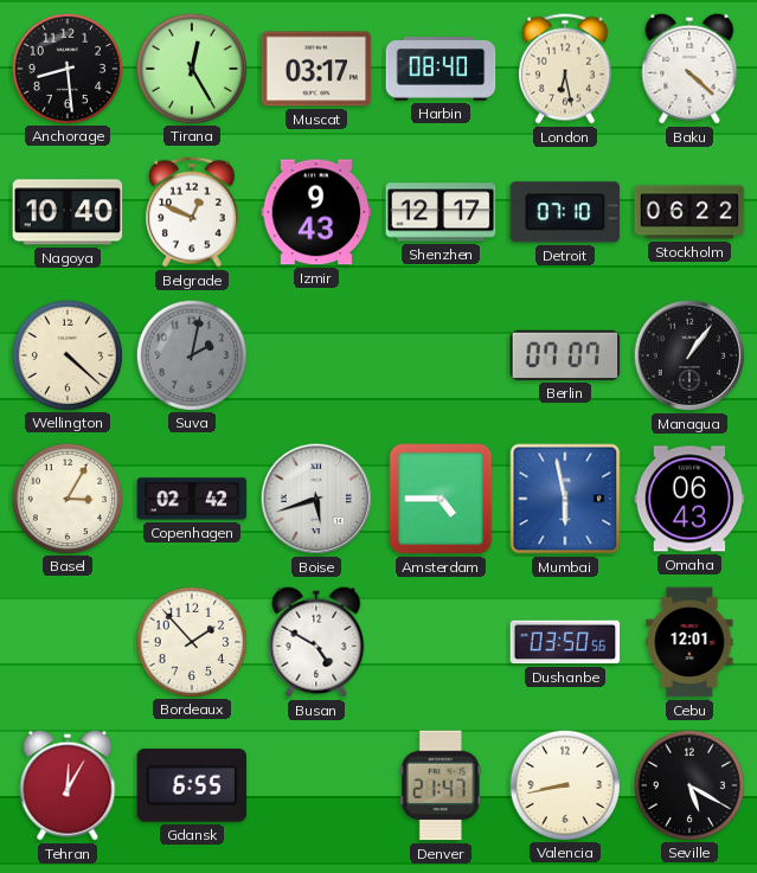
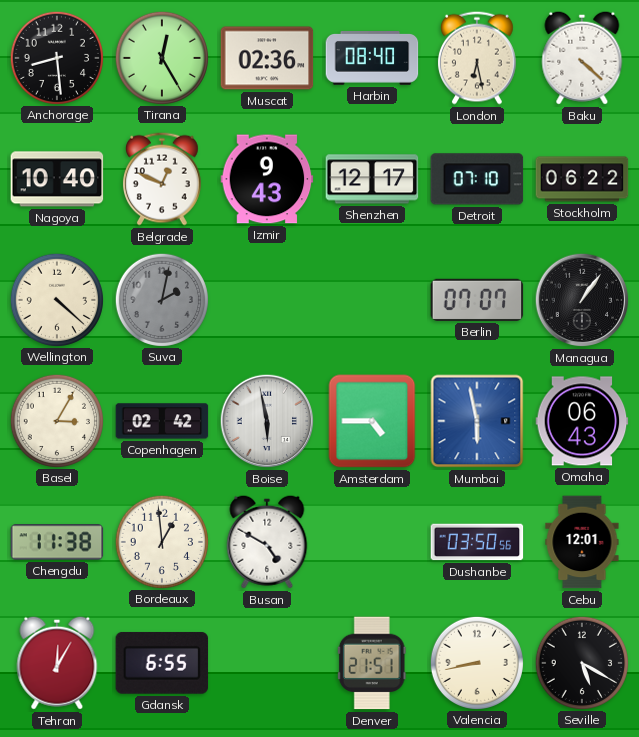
Muscat: 03:17 -> 02:36 (267, 58)
Boise: 5:42 -> 5:58 (267, 421)
Chengdu: none -> 11:38 (57, 542)
Bordeaux: 1:53 -> 12:59 (161, 541)
Denver: 21:47 -> 21:51 (372, 663)
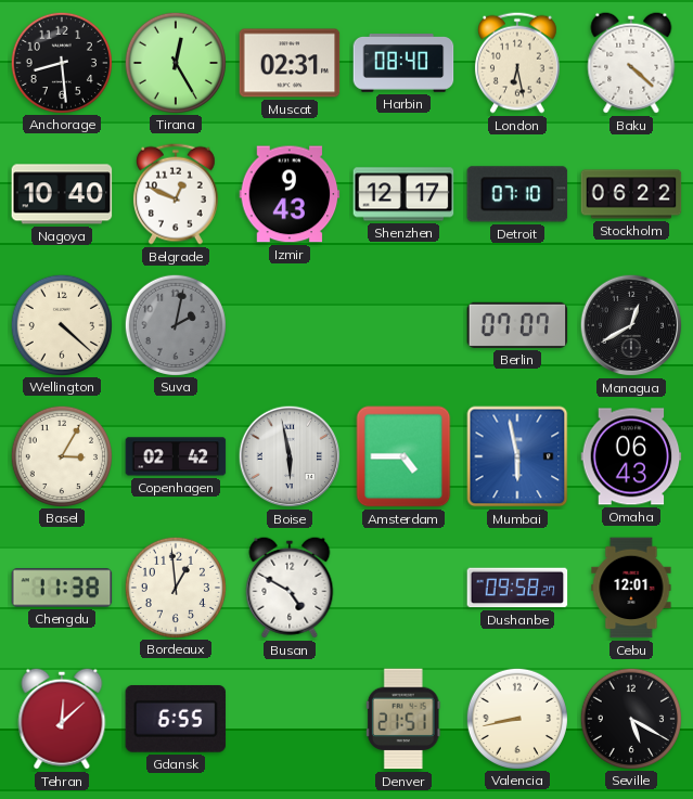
Muscat: 02:36 -> 02:31 (290, 63)
Managua: 1:06 -> 12:40 (631, 325)
Dushanbe: 03:50 -> 09:58 (517, 588)
Tehran: 12:05 -> 12:08 (62, 719)
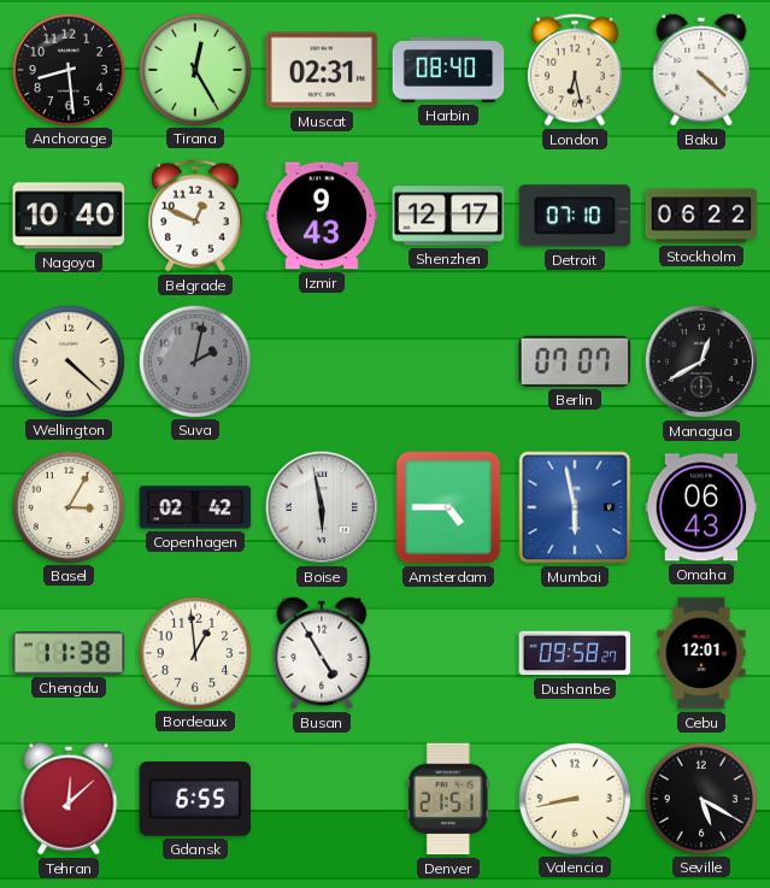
Busan: 4:50 -> 4:55 (322, 653)
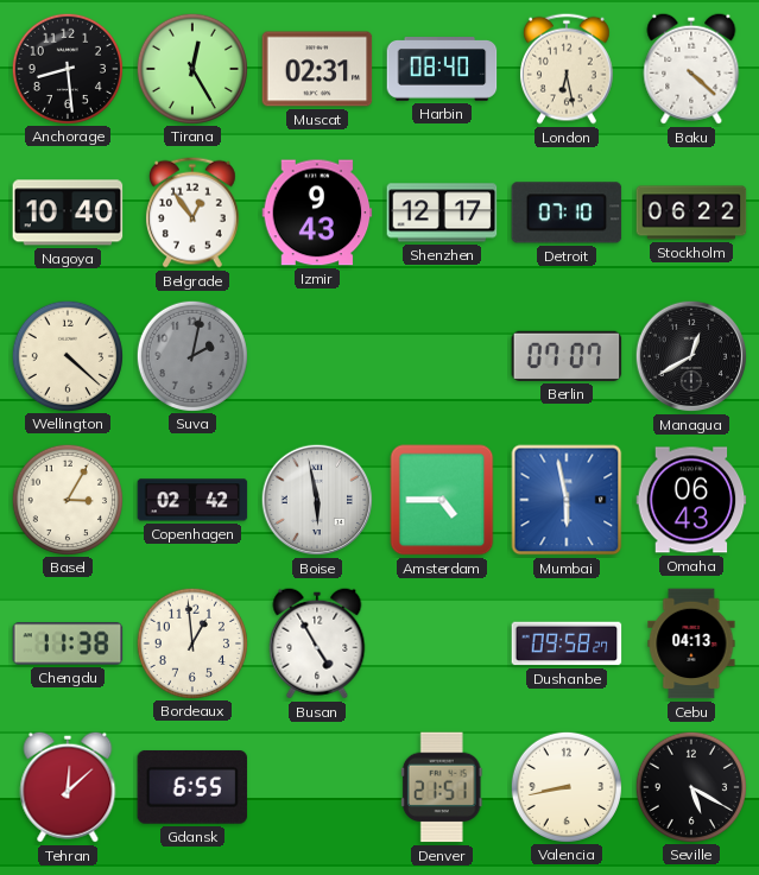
Belgrade: 12:49 -> 12:54 (192, 213)
Cebu: 12:01 -> 04:13 (691, 643)
